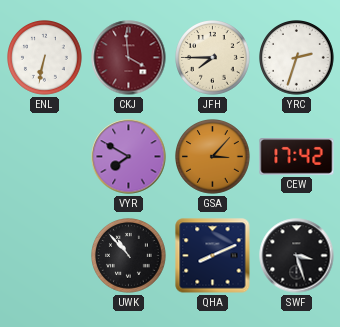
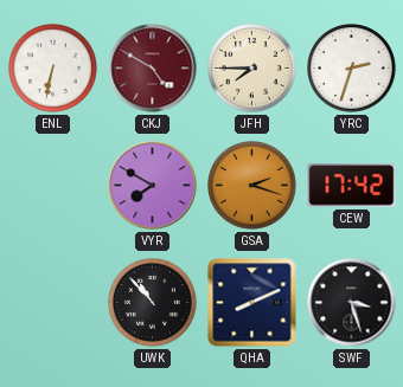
CKJ: 3:59 -> 4:50 (153, 69)
GSA: 3:07 -> 2:18 (252, 186)
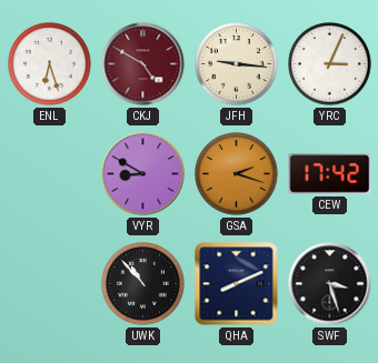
ENL: 6:32 -> 6:27 (50, 64)
JFH: 7:45 -> 9:16 (237, 64)
YRC: 2:33 -> 3:04 (330, 64)
VYR: 7:50 -> 8:50 (143, 174)
